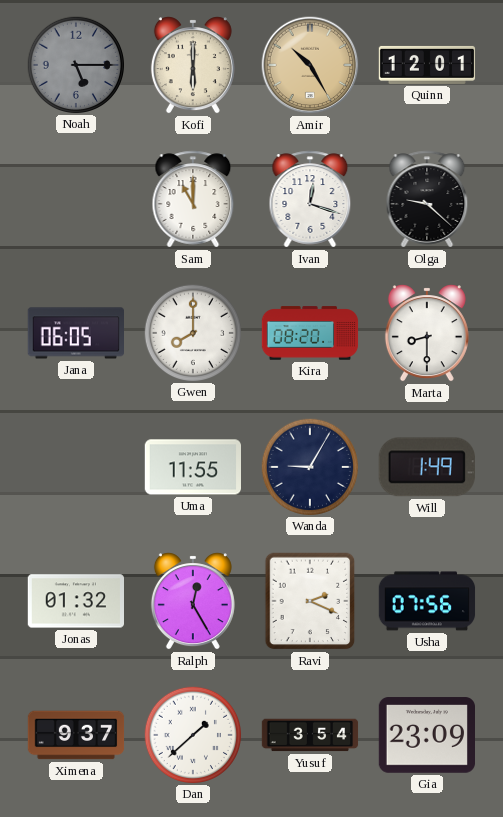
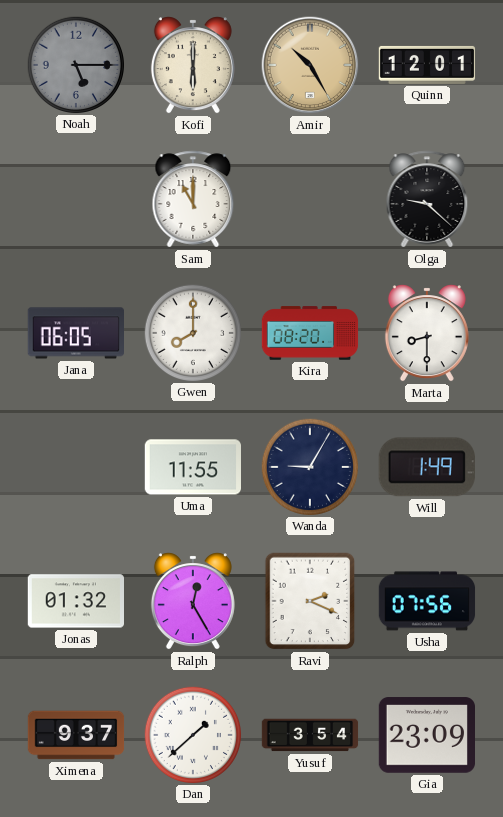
Ivan: 12:18 -> none (310, 199)
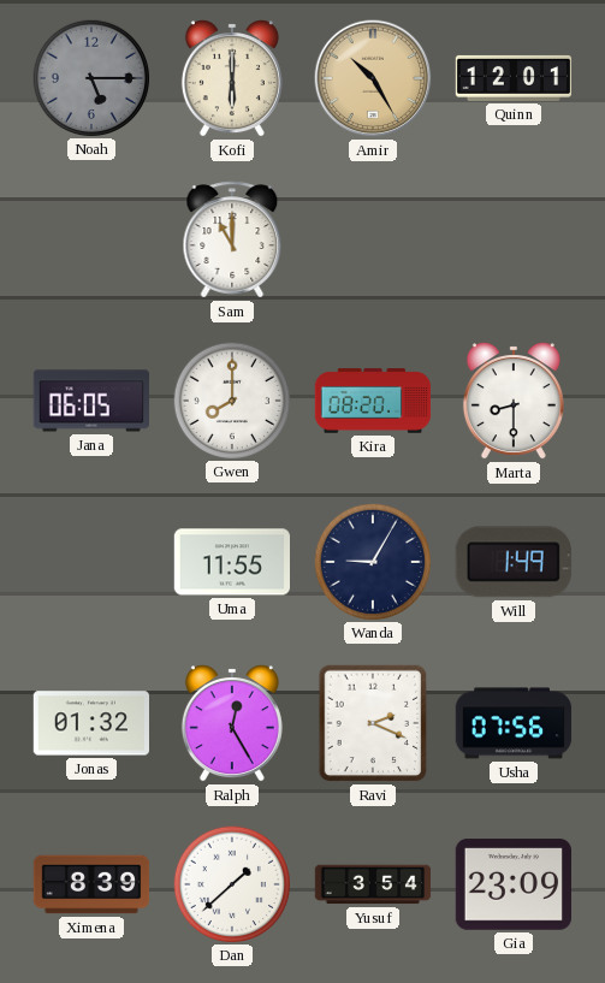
Olga: 9:22 -> none (427, 199)
Ximena: 9:37 -> 8:39 (91, 884)
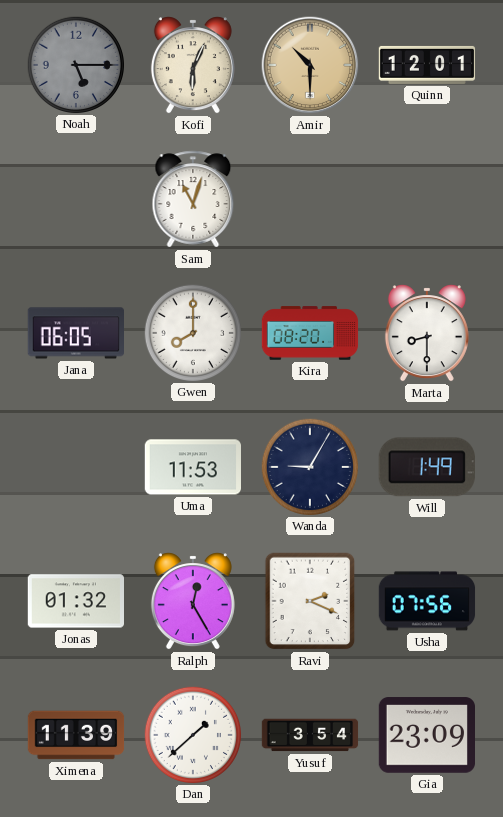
Kofi: 6:00 -> 6:04 (193, 65)
Amir: 10:25 -> 10:30 (310, 65)
Sam: 11:00 -> 11:03 (193, 199)
Uma: 11:55 -> 11:53 (193, 467)
Ximena: 8:39 -> 11:39 (76, 735)
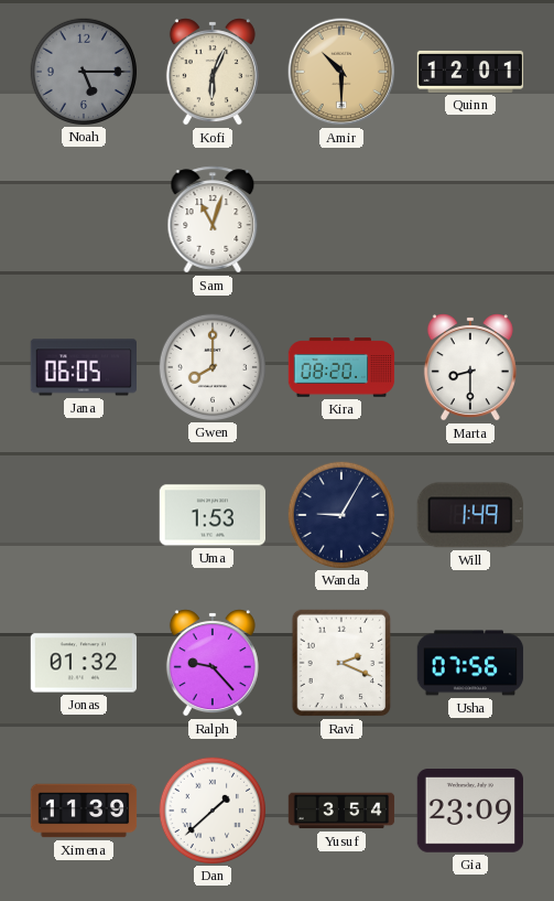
Uma: 11:53 -> 1:53 (213, 515)
Ralph: 12:25 -> 9:23 (213, 663)
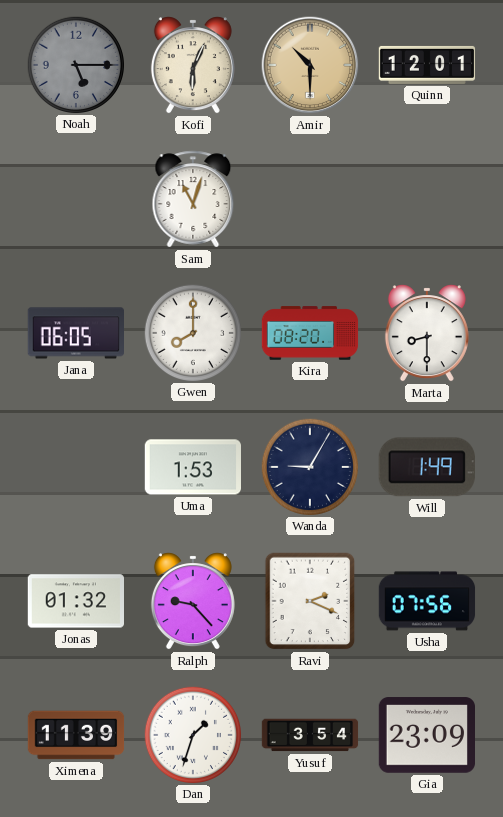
Dan: 1:38 -> 1:33 (192, 734)
